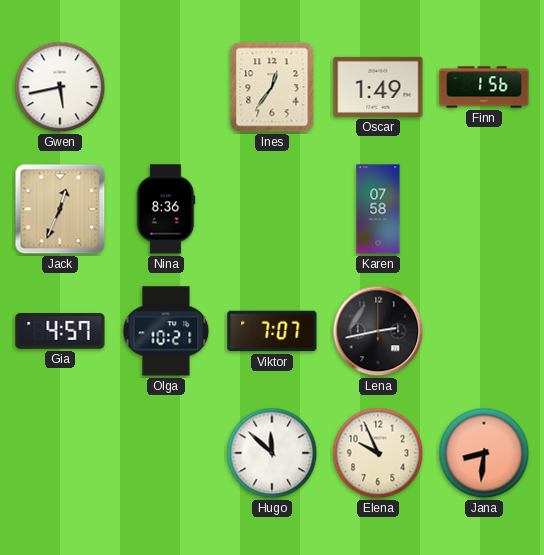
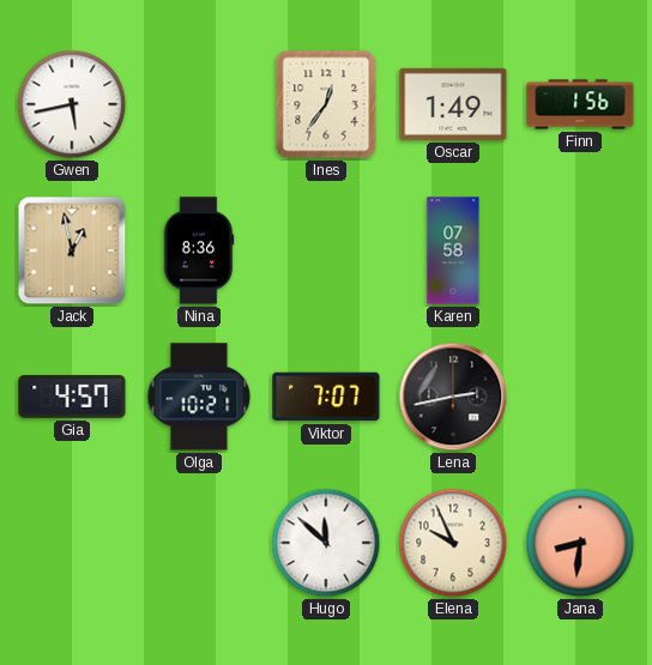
Jack: 12:34 -> 12:58 (72, 250)
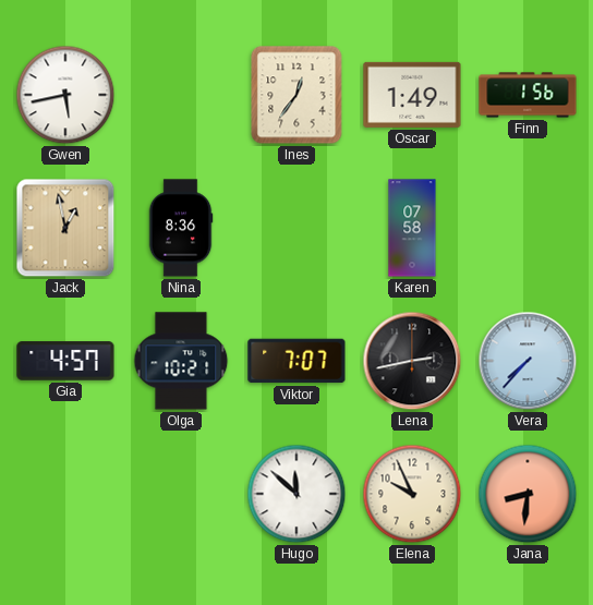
Vera: none -> 7:37 (528, 361)
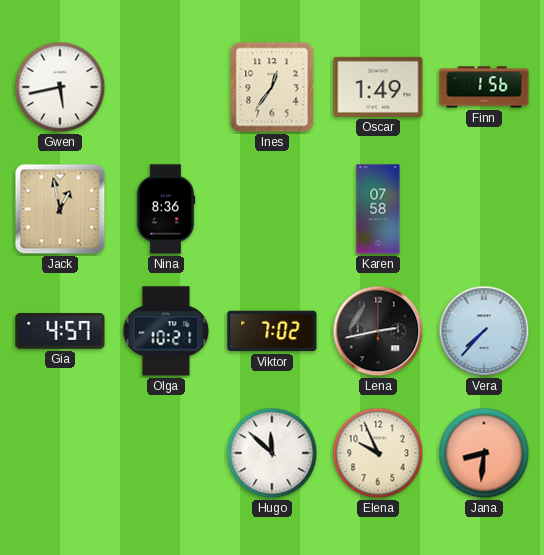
Viktor: 7:07 -> 7:02 (272, 331)
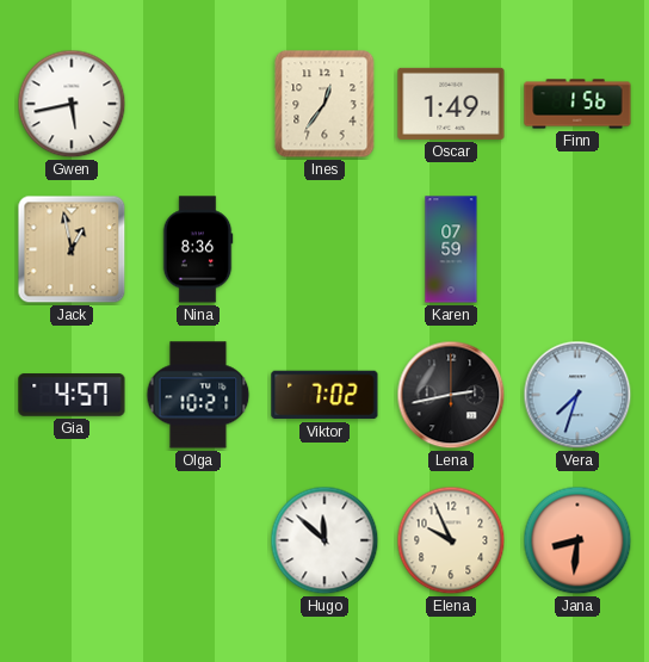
Karen: 07:58 -> 07:59 (451, 249)
Vera: 7:37 -> 7:33 (577, 395)
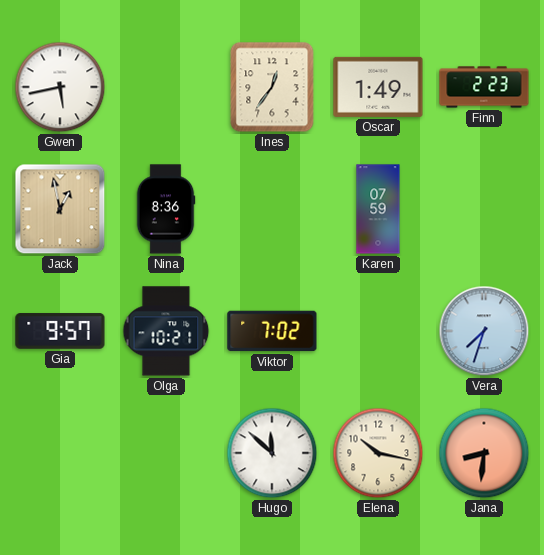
Finn: 1:56 -> 2:23 (484, 87)
Gia: 4:57 -> 9:57 (60, 331)
Lena: 2:43 -> none (451, 395)
Elena: 9:56 -> 10:17 (378, 453)
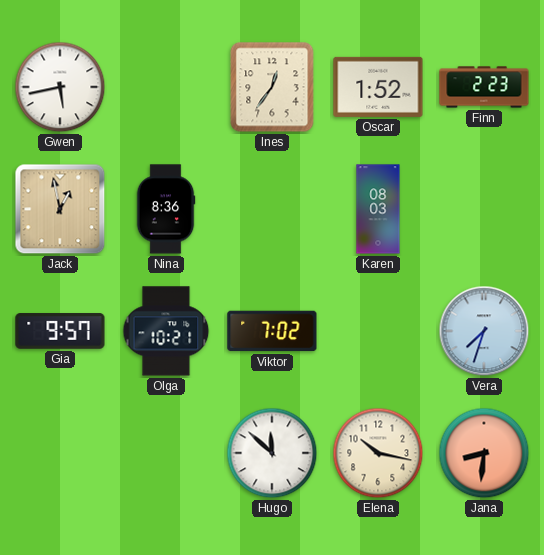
Oscar: 1:49 -> 1:52 (378, 87)
Karen: 07:59 -> 08:03 (378, 209)
